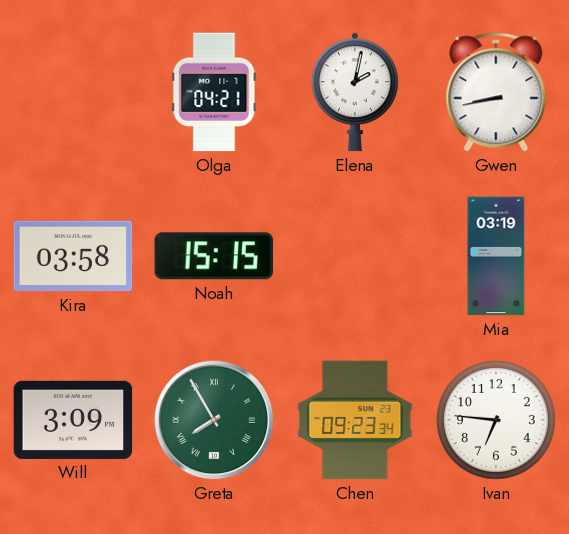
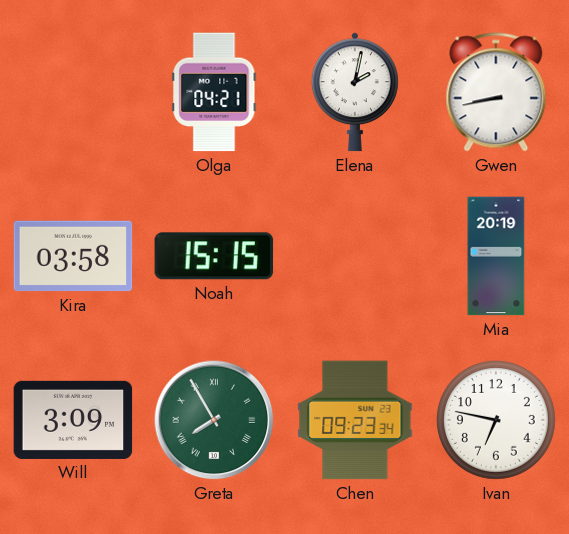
Mia: 03:19 -> 20:19 (496, 256)
Ivan: 6:46 -> 6:47 (496, 420)
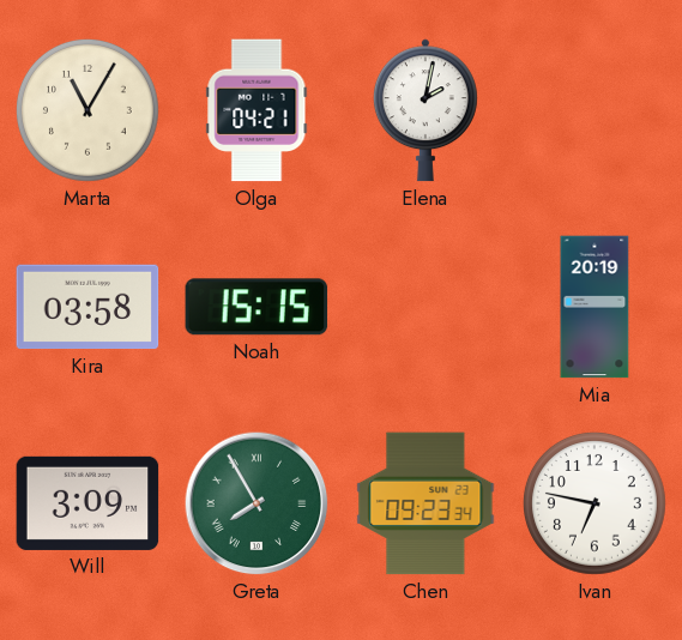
Marta: none -> 11:05 (87, 110)
Gwen: 8:43 -> none (496, 92)
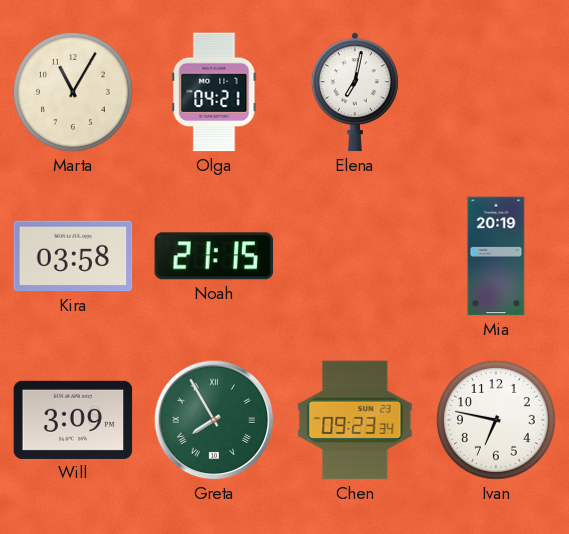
Elena: 2:02 -> 7:02 (355, 92)
Noah: 15:15 -> 21:15 (214, 256)
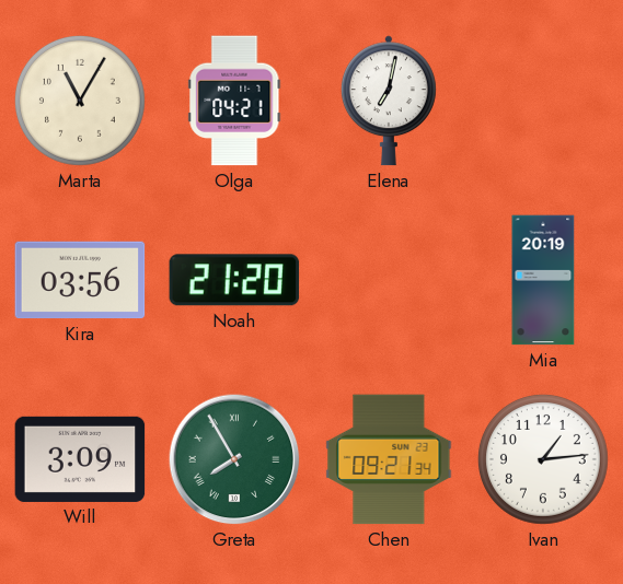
Kira: 03:58 -> 03:56 (80, 280)
Noah: 21:15 -> 21:20 (234, 280)
Chen: 09:23 -> 09:21 (389, 459)
Ivan: 6:47 -> 1:14 (543, 459)
